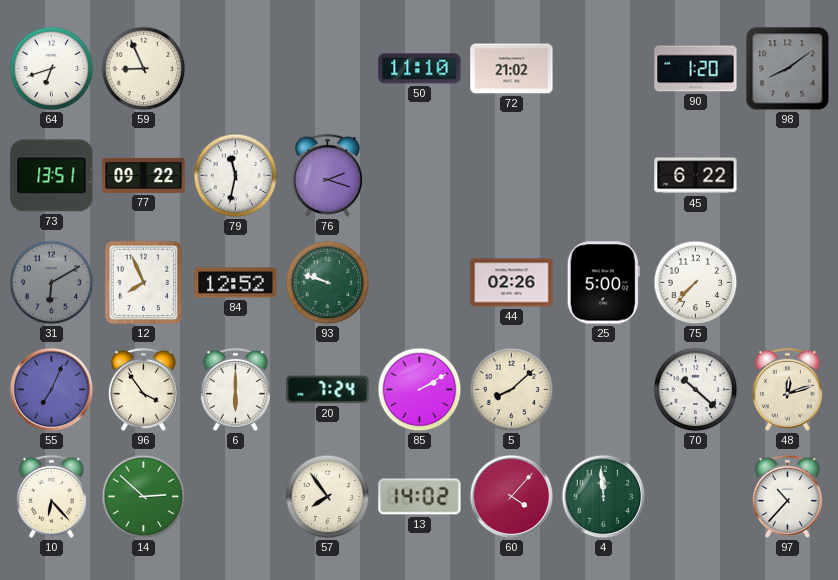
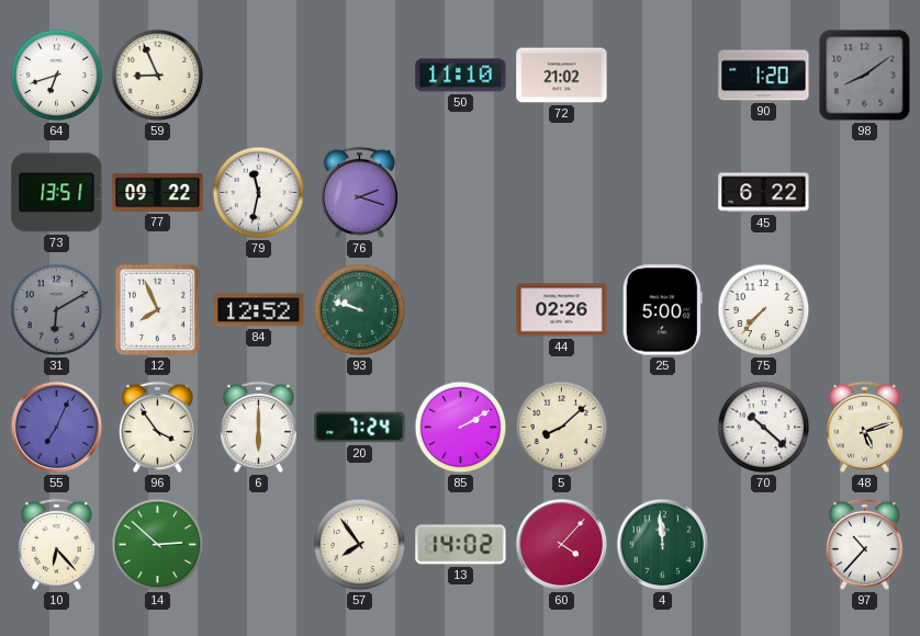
48: 12:12 -> 5:12 (864, 427)
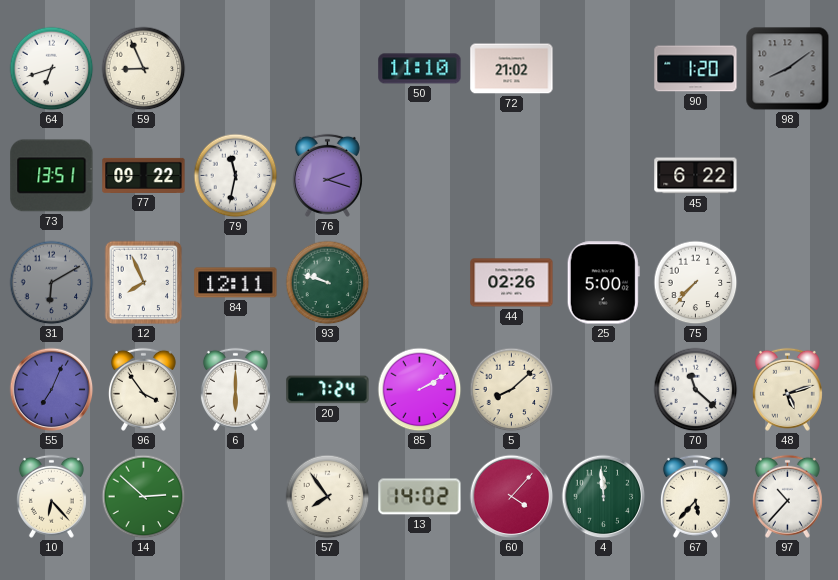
84: 12:52 -> 12:11 (236, 283)
70: 10:22 -> 11:22 (696, 390)
67: none -> 5:37 (695, 496)
